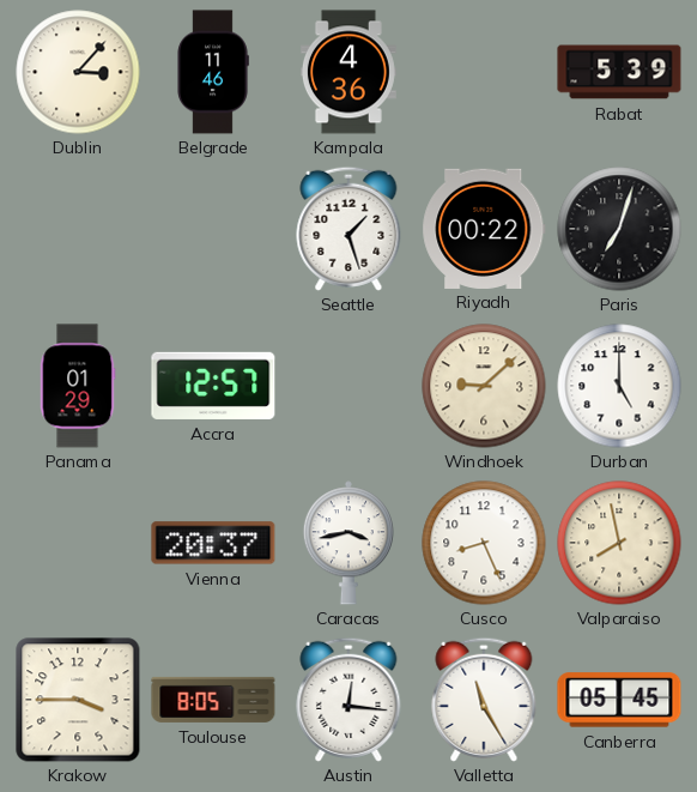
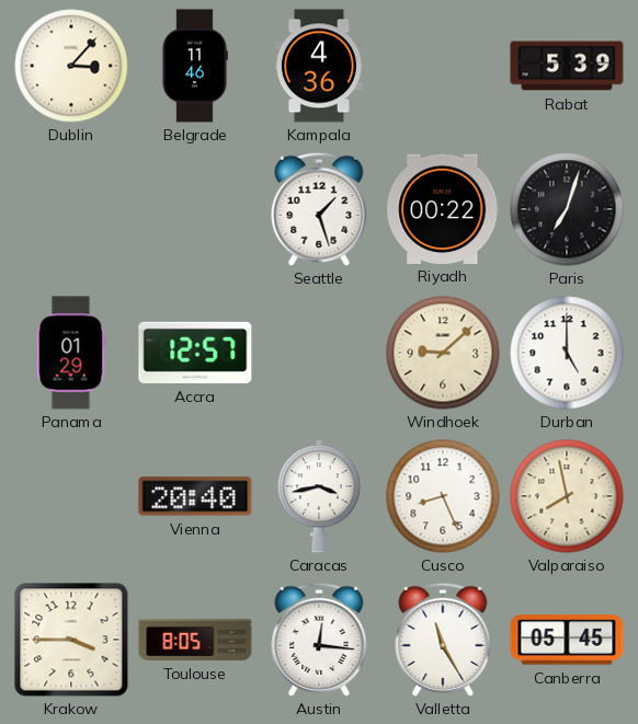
Vienna: 20:37 -> 20:40 (195, 496)
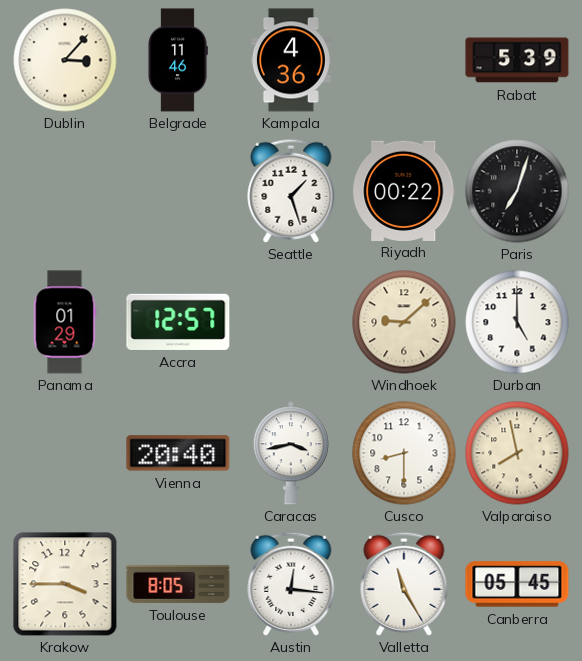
Cusco: 8:26 -> 8:30 (404, 453)
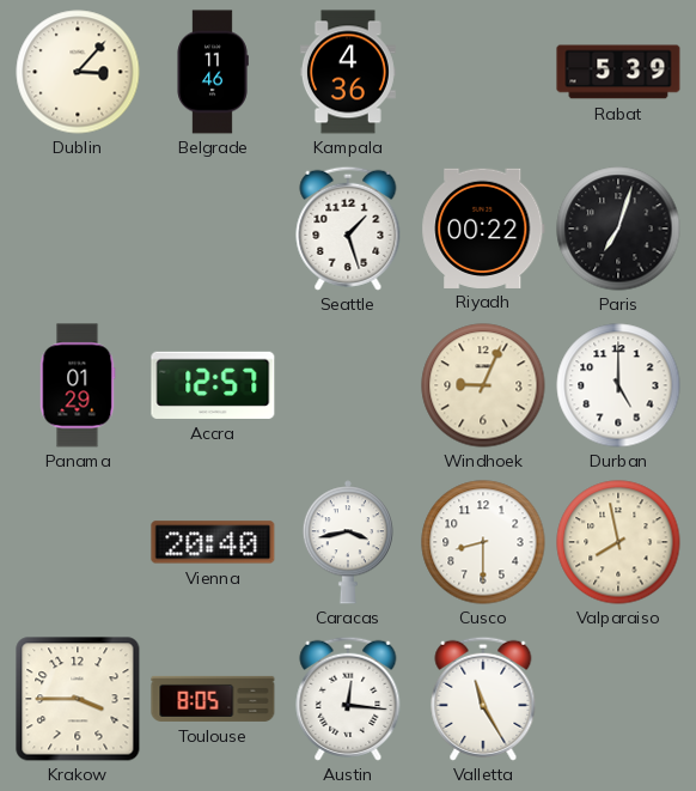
Windhoek: 9:08 -> 9:04 (483, 385)
Canberra: 05:45 -> none (517, 584)
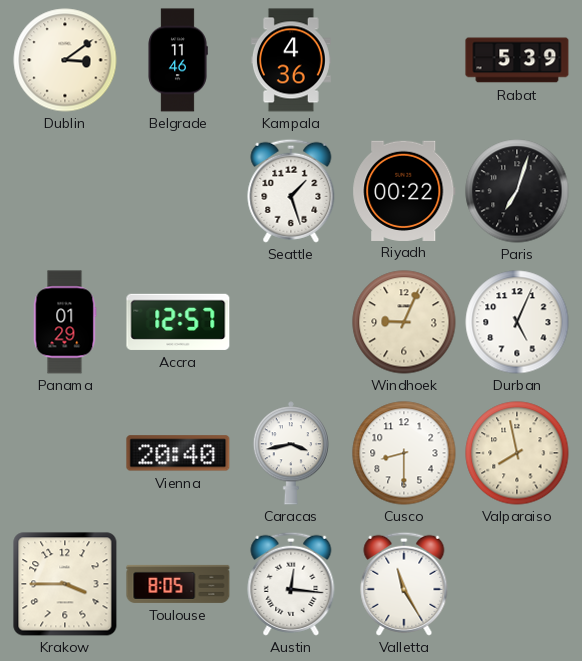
Dublin: 3:07 -> 3:09 (65, 60)
Durban: 5:00 -> 5:04 (517, 322)
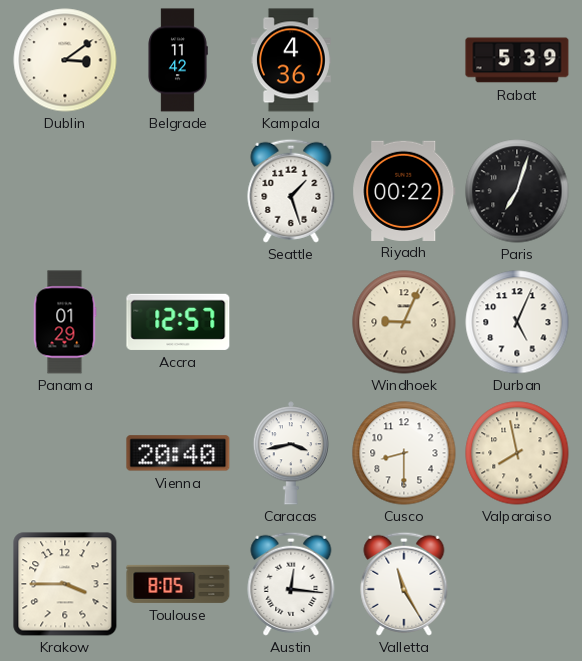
Belgrade: 11:46 -> 11:42 (178, 60)
